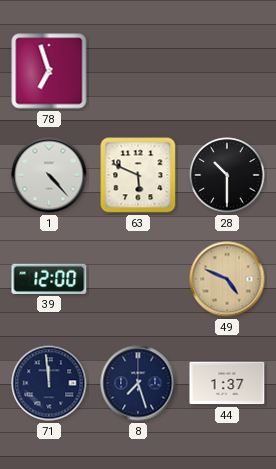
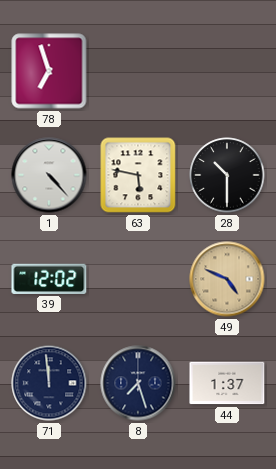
63: 5:49 -> 5:47 (138, 175)
39: 12:00 -> 12:02 (49, 279)
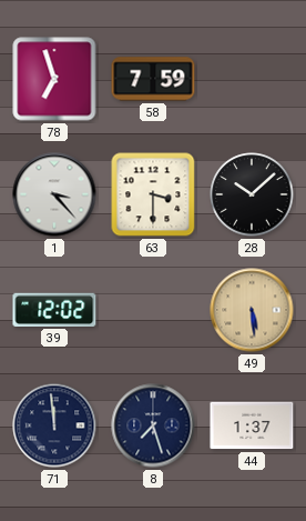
58: none -> 7:59 (153, 79)
1: 4:23 -> 3:23 (54, 194)
63: 5:47 -> 3:30 (153, 194)
28: 10:30 -> 10:08 (252, 194)
49: 4:49 -> 5:29 (252, 310)
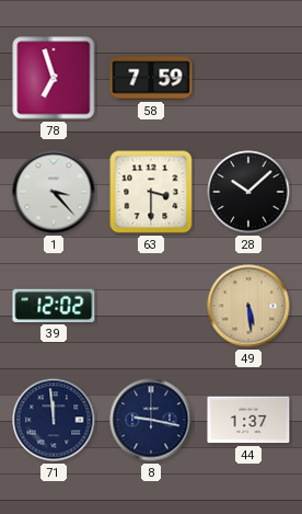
8: 7:27 -> 9:17 (151, 420)
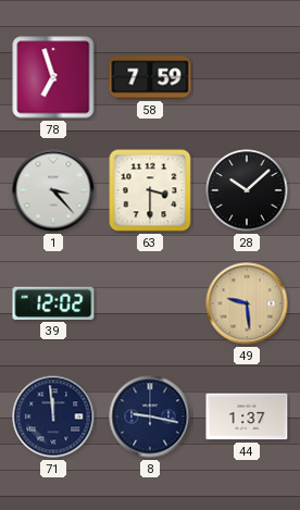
49: 5:29 -> 9:29 (247, 303)
